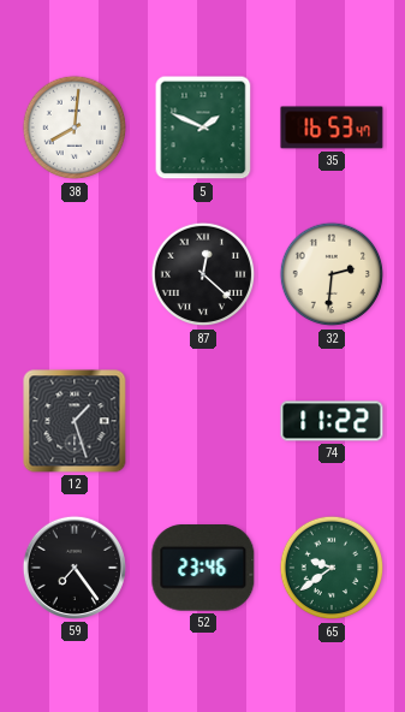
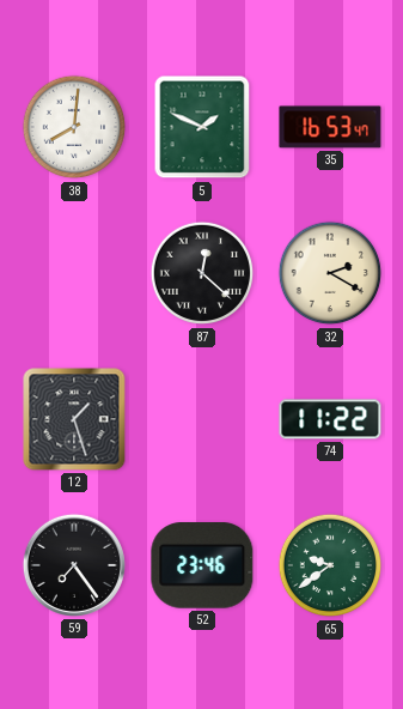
32: 2:31 -> 2:20 (330, 273)
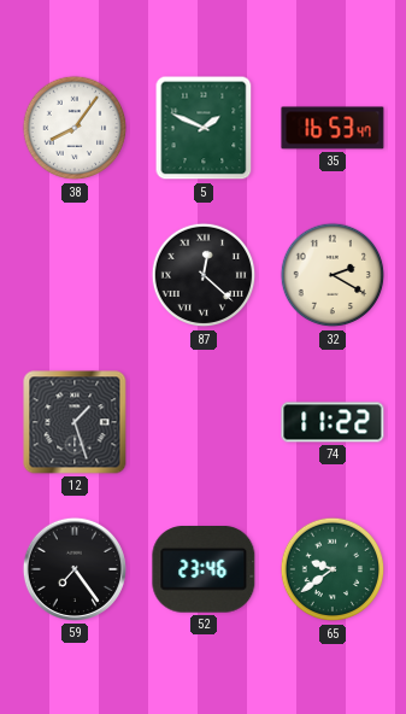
38: 8:01 -> 8:06 (75, 128)
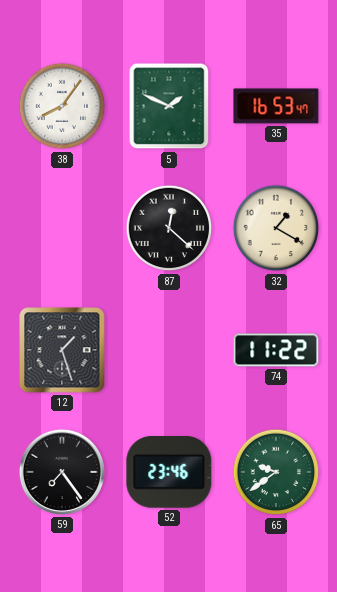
32: 2:20 -> 1:20 (276, 228)
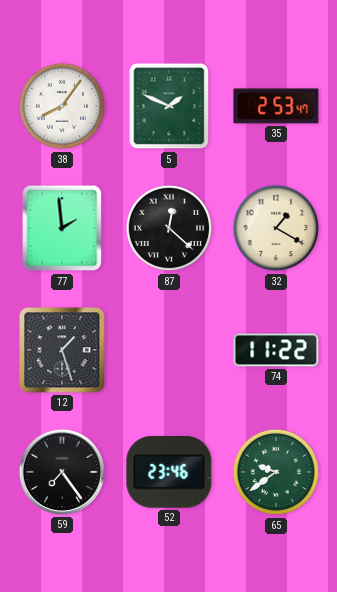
35: 16:53 -> 2:53 (276, 106)
77: none -> 1:59 (62, 228)
